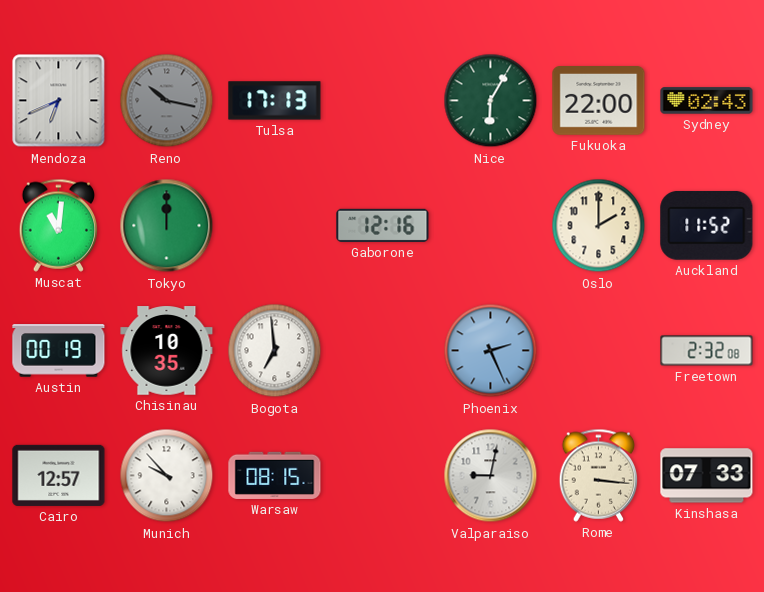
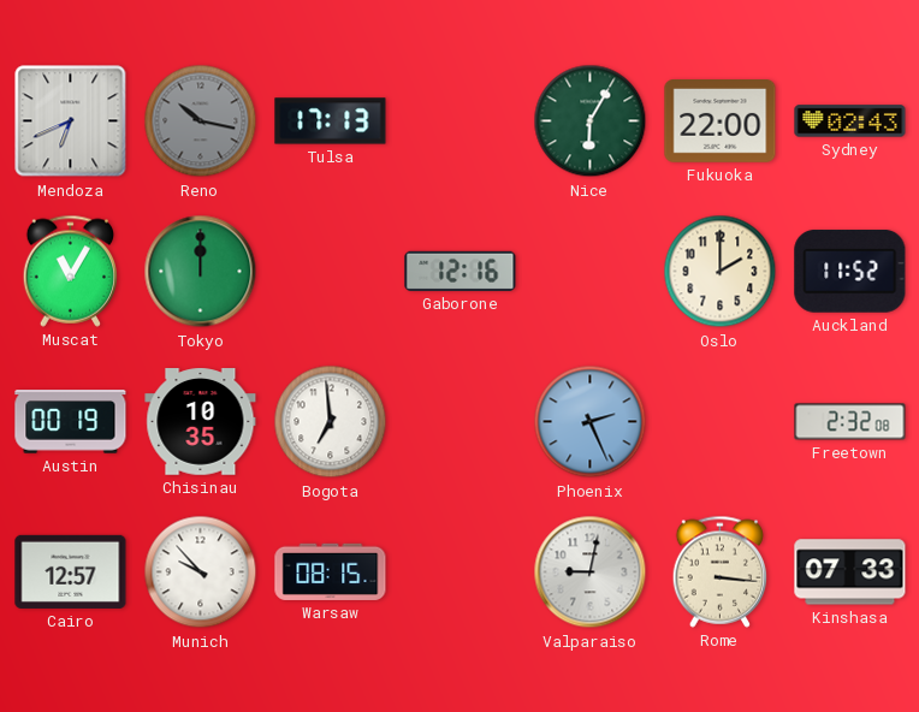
Muscat: 11:01 -> 11:05 (71, 271)
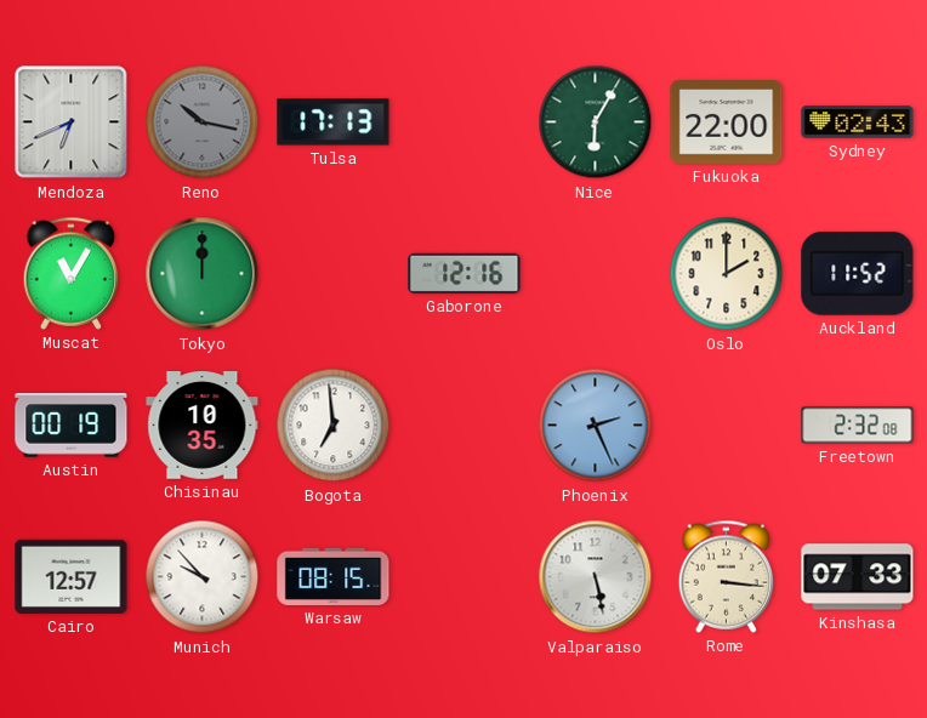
Valparaiso: 9:02 -> 5:28 (596, 577)
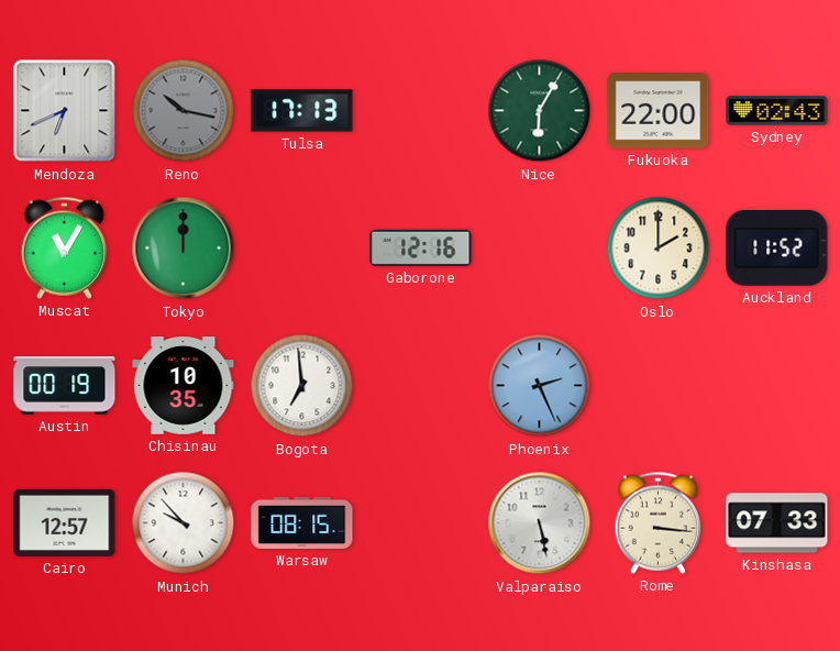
Freetown: 2:32 -> none (858, 426)
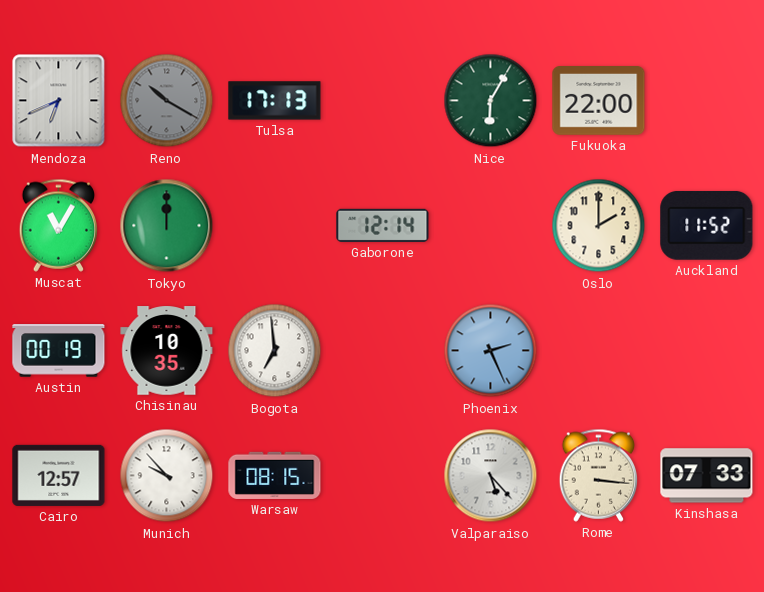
Reno: 10:17 -> 10:20 (167, 101)
Sydney: 02:43 -> none (777, 111)
Gaborone: 12:16 -> 12:14 (383, 225)
Valparaiso: 5:28 -> 5:23 (491, 476)
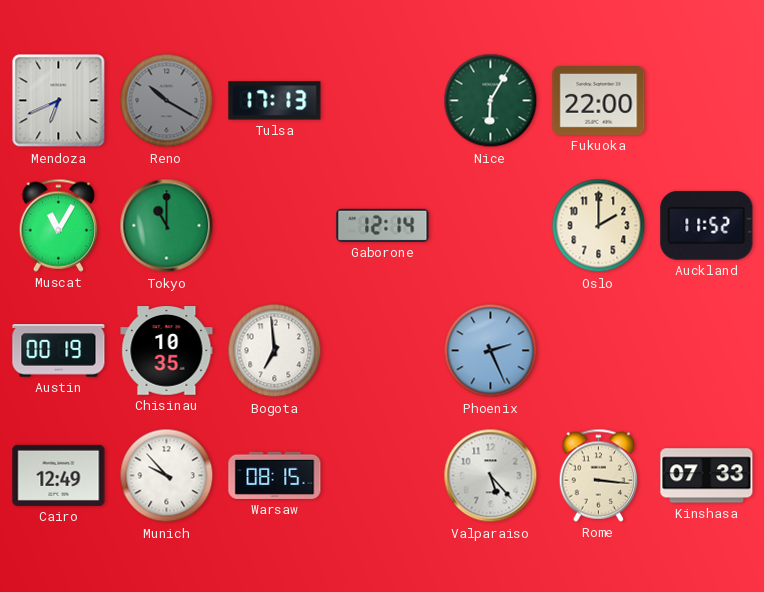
Tokyo: 12:00 -> 11:00 (167, 226)
Cairo: 12:57 -> 12:49 (59, 475)
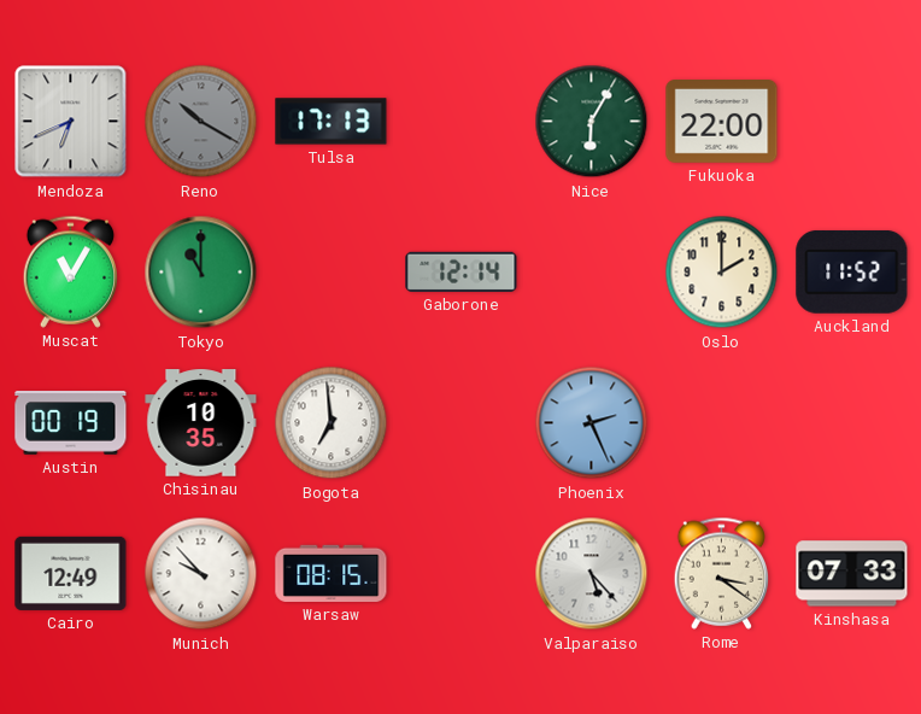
Rome: 3:16 -> 3:21 (722, 573)
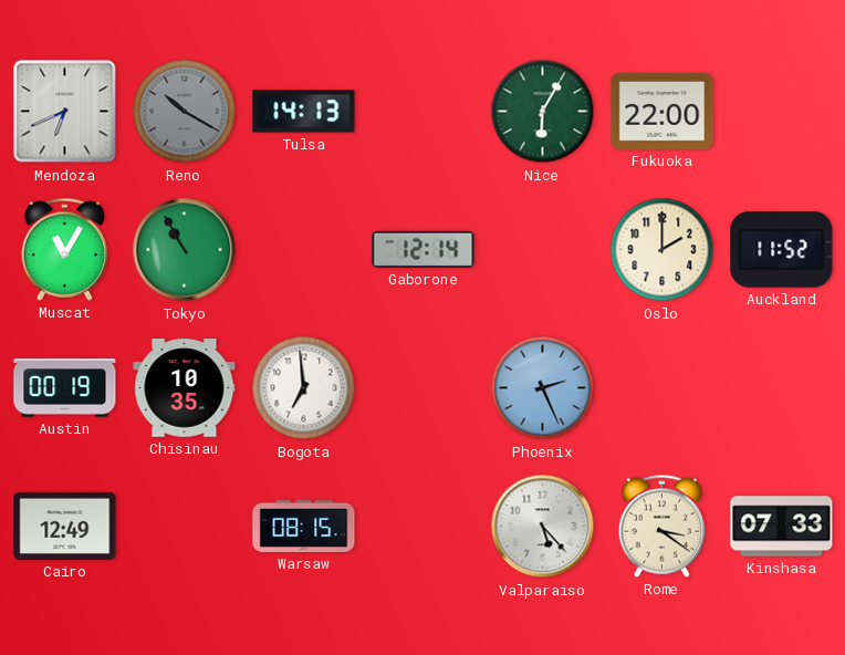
Tulsa: 17:13 -> 14:13 (304, 112)
Tokyo: 11:00 -> 10:55 (185, 250)
Munich: 9:53 -> none (201, 574)
